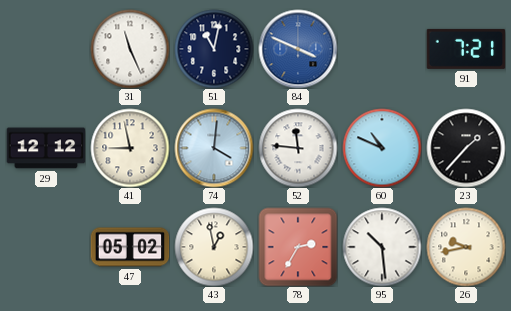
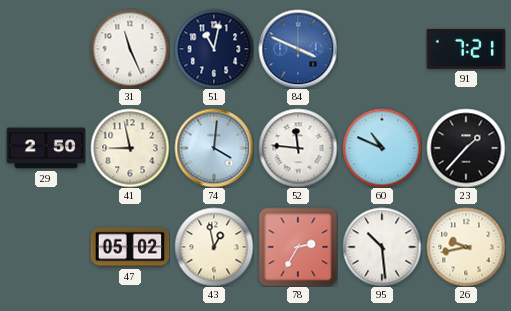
29: 12:12 -> 2:50 (46, 148)
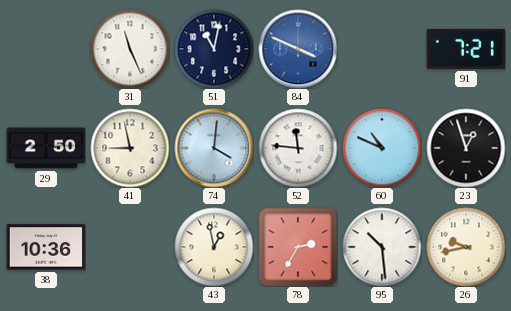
23: 1:37 -> 12:57 (466, 148)
38: none -> 10:36 (46, 247)
47: 05:02 -> none (130, 247)
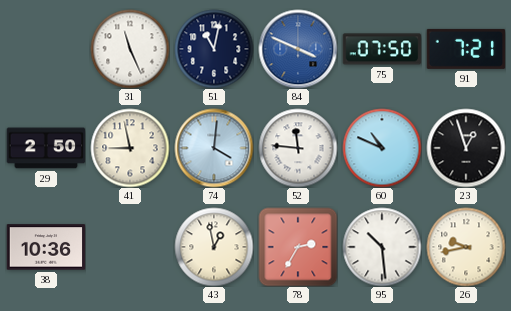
75: none -> 07:50 (382, 49)
